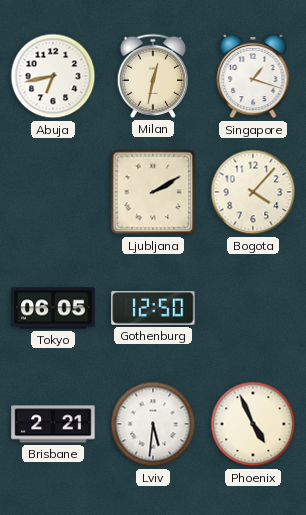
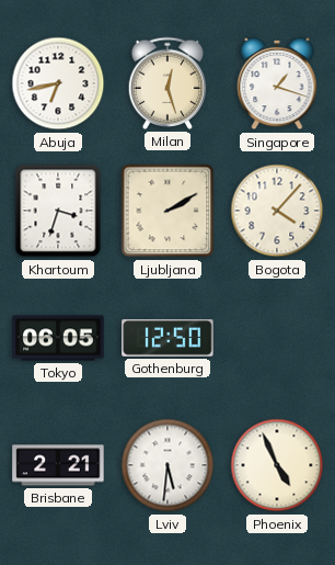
Milan: 12:32 -> 12:27 (168, 83)
Khartoum: none -> 3:33 (58, 211)
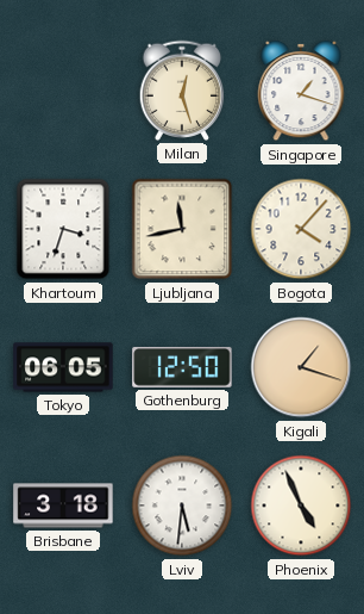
Abuja: 6:43 -> none (58, 83)
Ljubljana: 2:10 -> 11:43 (182, 229)
Kigali: none -> 1:18 (301, 367)
Brisbane: 2:21 -> 3:18 (63, 506)
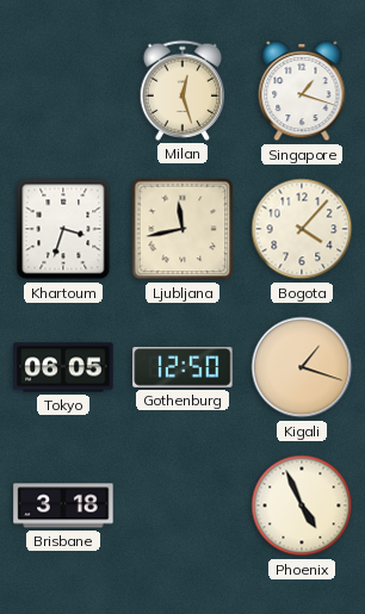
Lviv: 5:31 -> none (182, 506)
